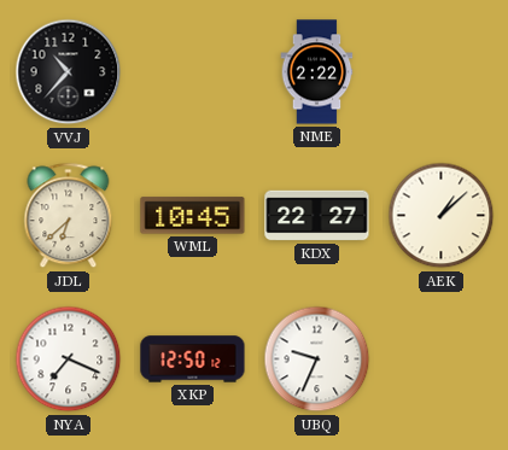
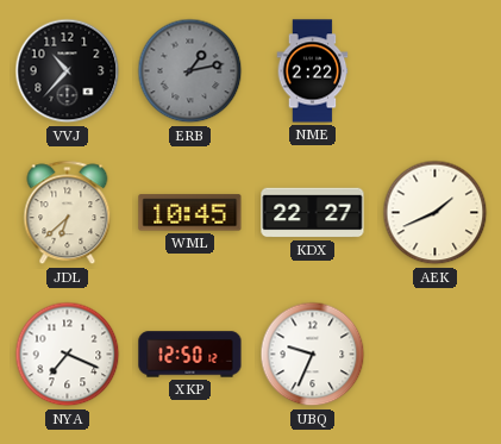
ERB: none -> 1:13 (190, 71)
AEK: 1:08 -> 1:41 (436, 213)
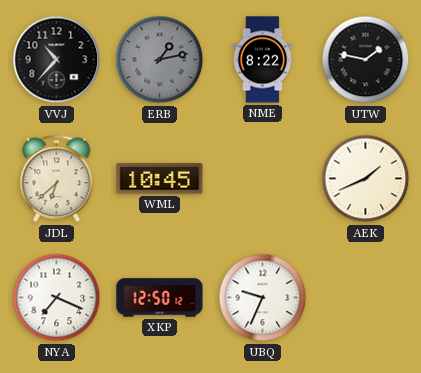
NME: 2:22 -> 8:22 (263, 60)
UTW: none -> 1:47 (366, 60)
KDX: 22:27 -> none (313, 213)
